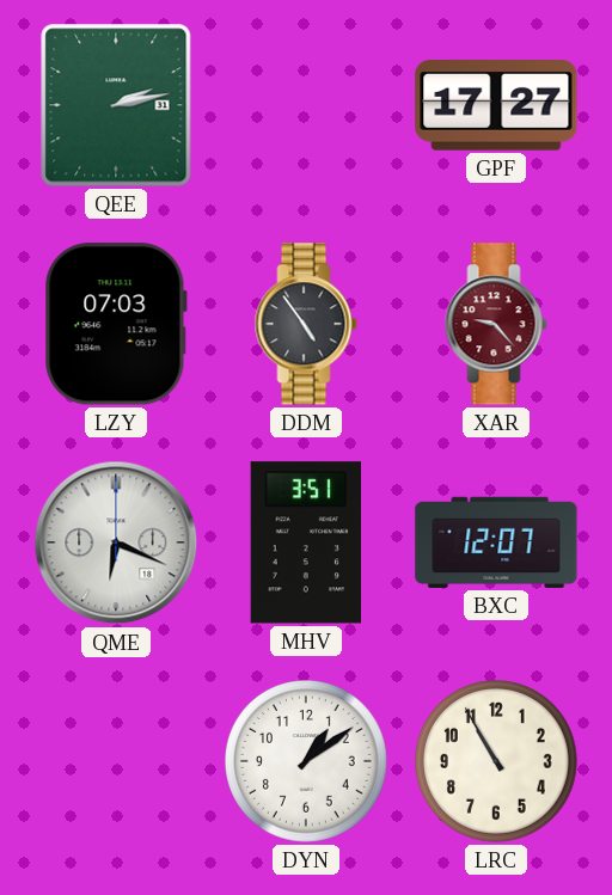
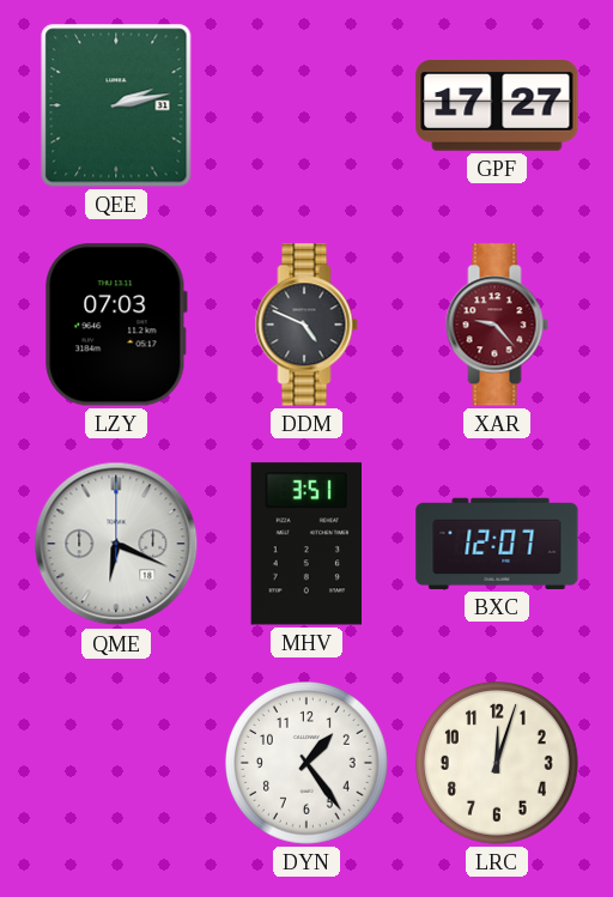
DDM: 4:54 -> 4:49 (306, 325)
DYN: 1:09 -> 1:24 (308, 764)
LRC: 10:55 -> 12:03 (498, 764)
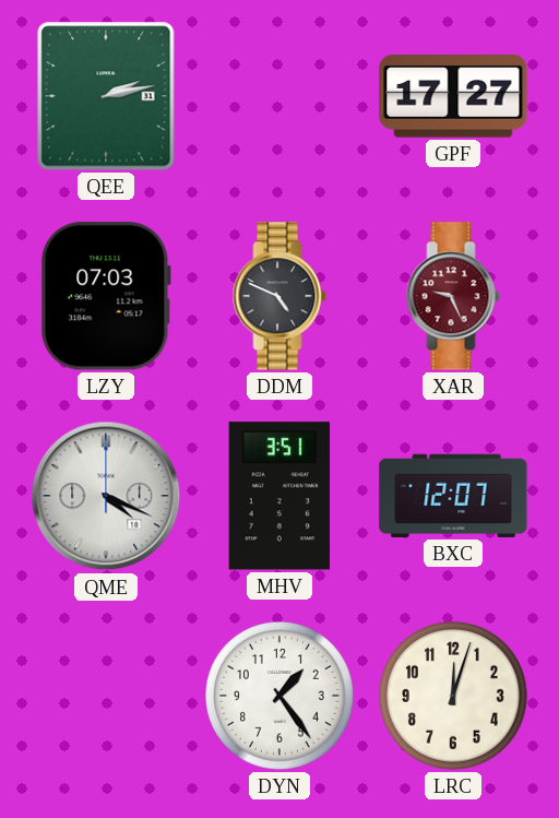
XAR: 9:23 -> 9:26 (453, 296)
QME: 6:19 -> 4:19 (106, 496)
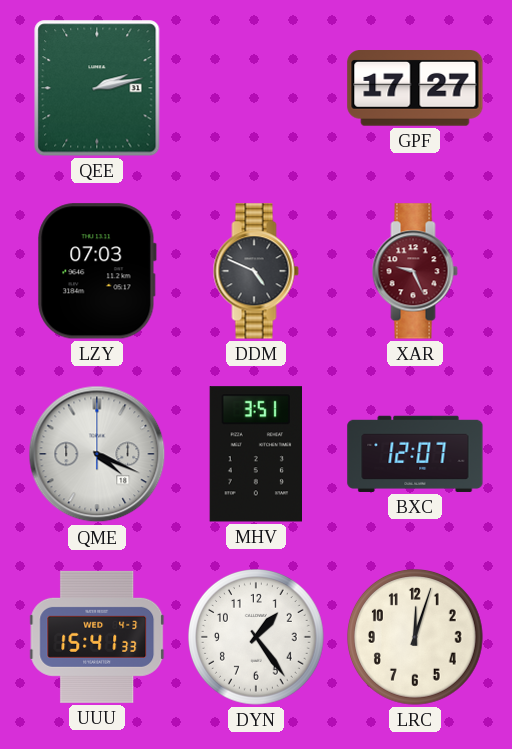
UUU: none -> 15:41 (97, 637)
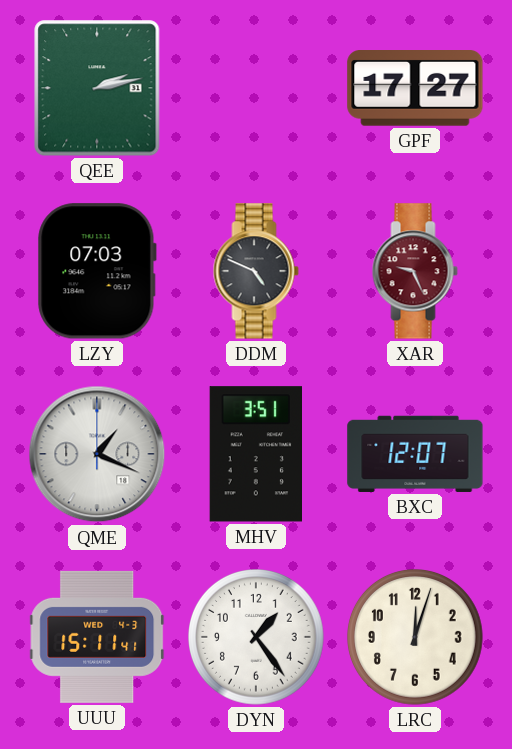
QME: 4:19 -> 1:19 (97, 454)
UUU: 15:41 -> 15:11 (97, 637)
